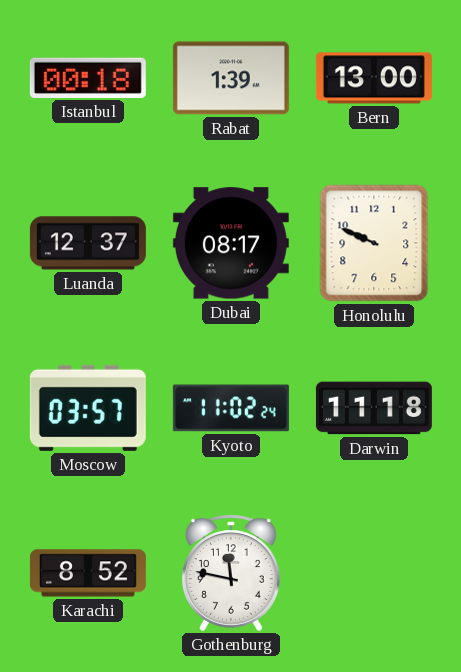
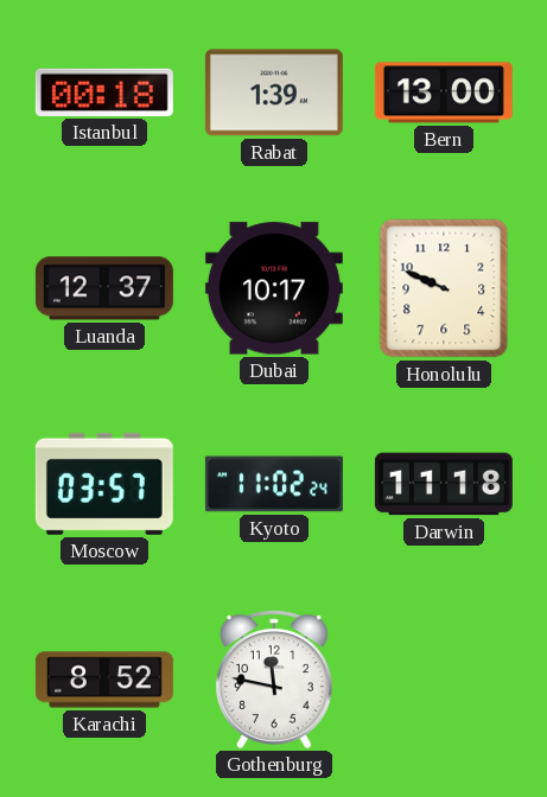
Dubai: 08:17 -> 10:17 (274, 288)
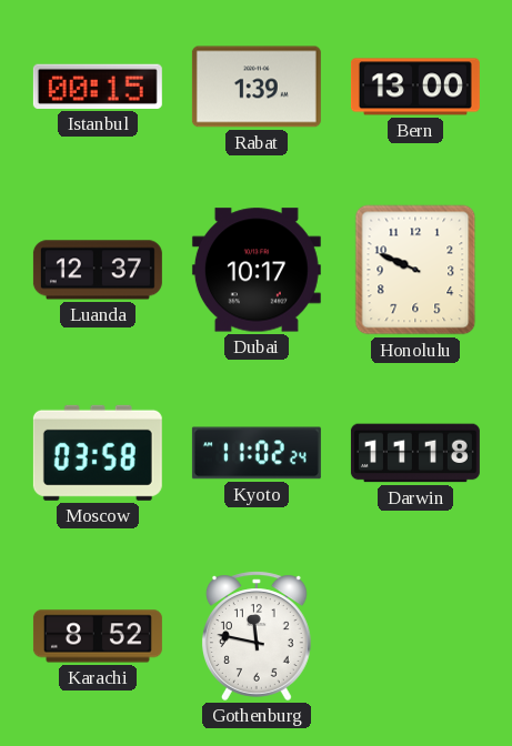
Istanbul: 00:18 -> 00:15 (98, 87)
Moscow: 03:57 -> 03:58 (98, 453)
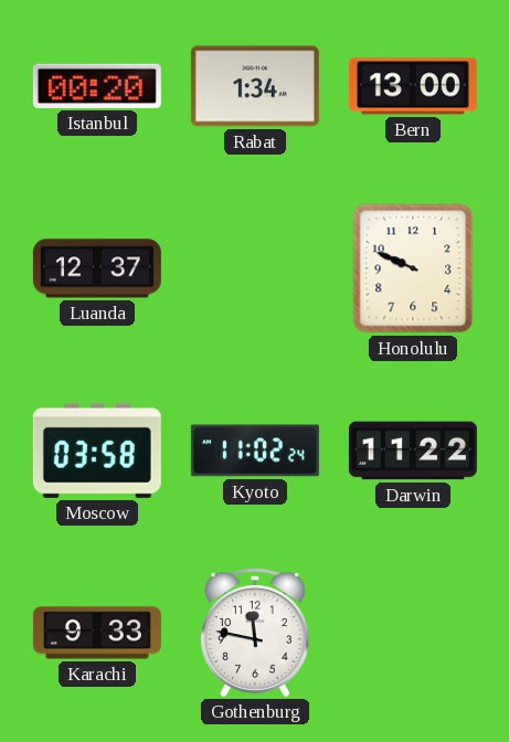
Istanbul: 00:15 -> 00:20 (97, 86)
Rabat: 1:39 -> 1:34 (255, 86)
Dubai: 10:17 -> none (257, 270)
Darwin: 11:18 -> 11:22 (413, 451)
Karachi: 8:52 -> 9:33 (97, 633)
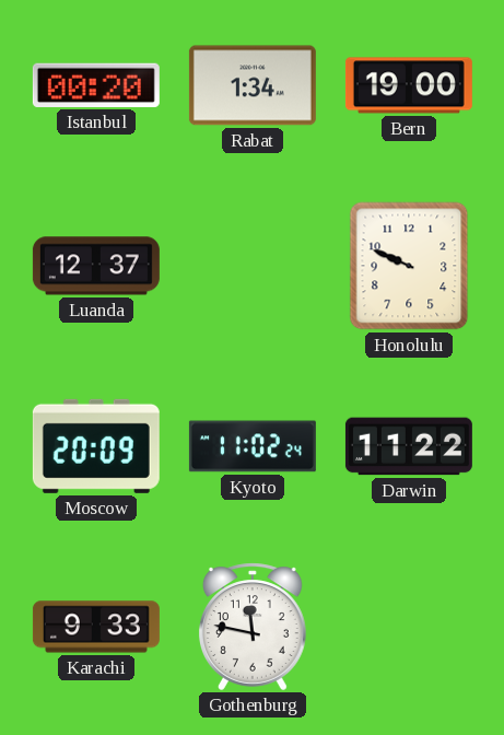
Bern: 13:00 -> 19:00 (409, 85)
Moscow: 03:58 -> 20:09 (96, 446)
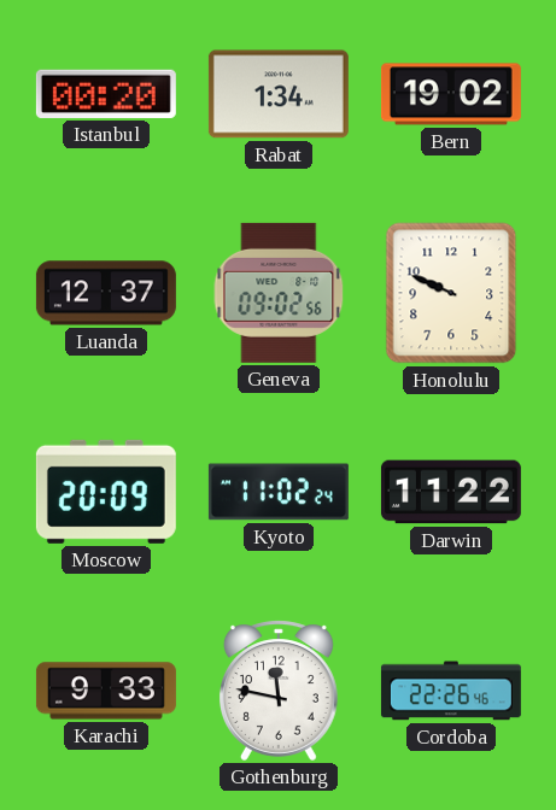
Bern: 19:00 -> 19:02 (451, 94)
Geneva: none -> 09:02 (279, 293)
Cordoba: none -> 22:26 (451, 691)
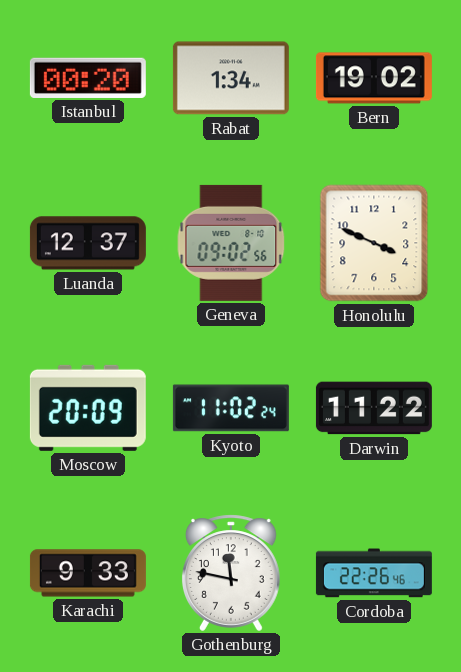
Honolulu: 9:49 -> 3:49 (374, 243)
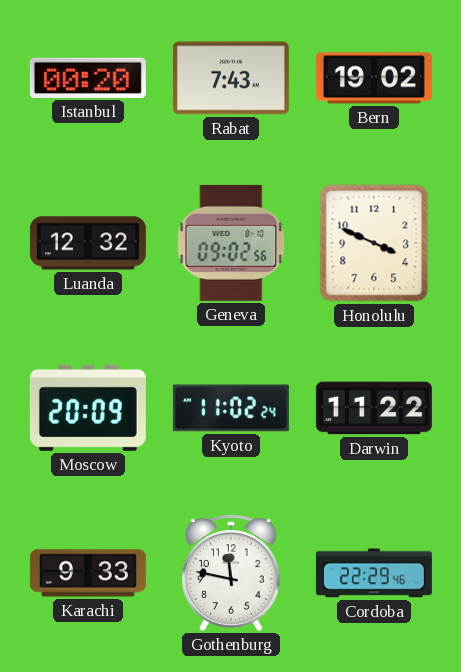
Rabat: 1:34 -> 7:43 (231, 78)
Luanda: 12:37 -> 12:32 (88, 243)
Cordoba: 22:26 -> 22:29 (374, 573)
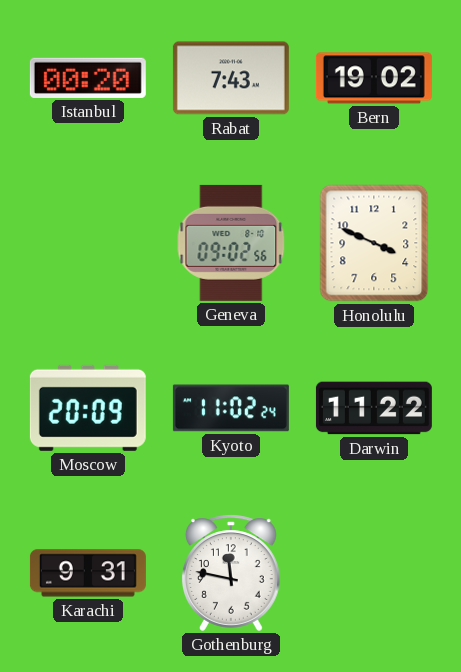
Luanda: 12:32 -> none (88, 243)
Karachi: 9:33 -> 9:31 (88, 573)
Cordoba: 22:29 -> none (374, 573)
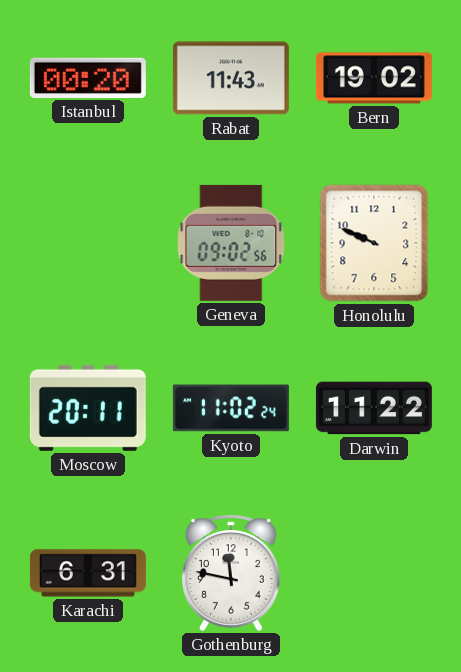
Rabat: 7:43 -> 11:43 (231, 78)
Honolulu: 3:49 -> 9:49 (374, 243)
Moscow: 20:09 -> 20:11 (88, 408)
Karachi: 9:31 -> 6:31 (88, 573)
